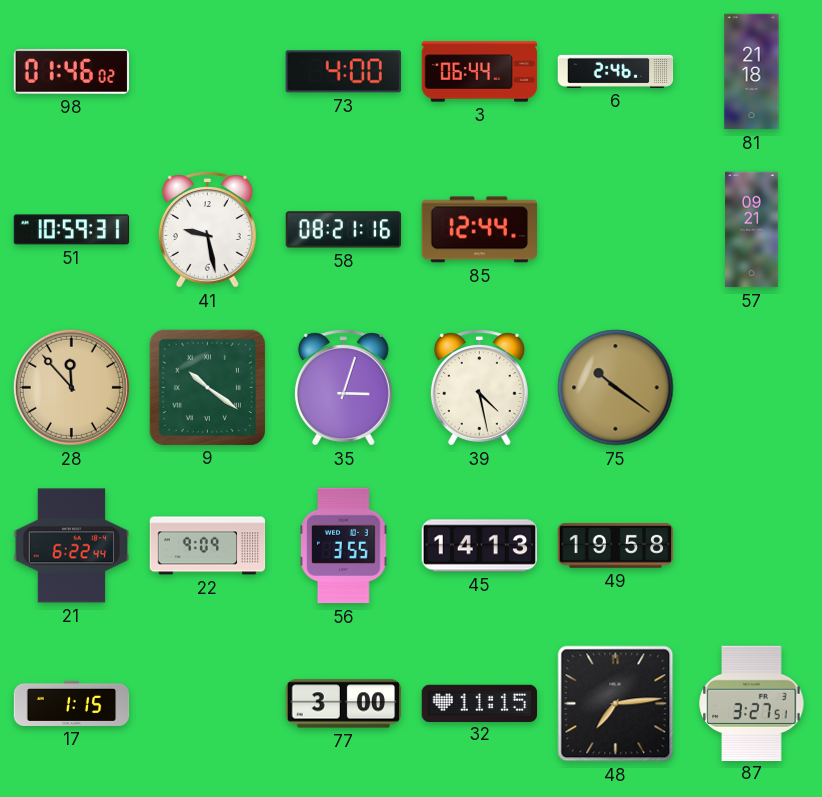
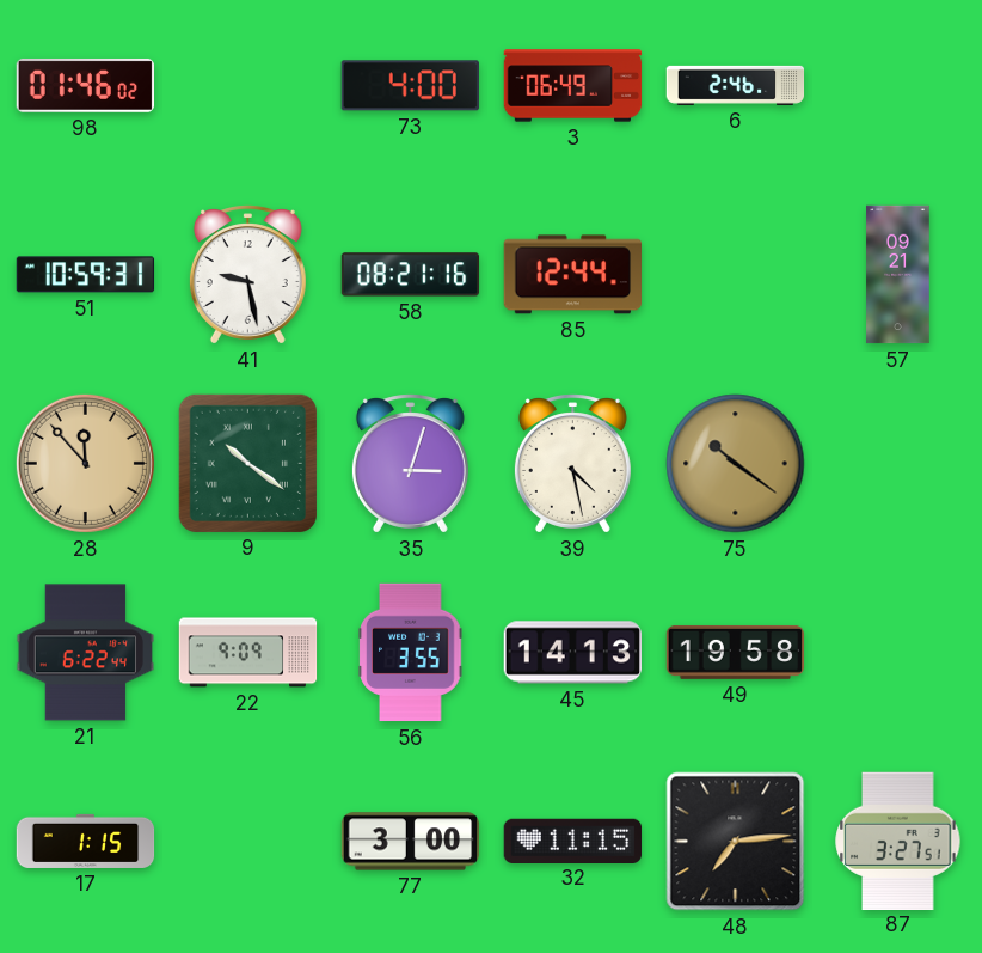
3: 06:44 -> 06:49 (573, 86)
81: 21:18 -> none (752, 72)
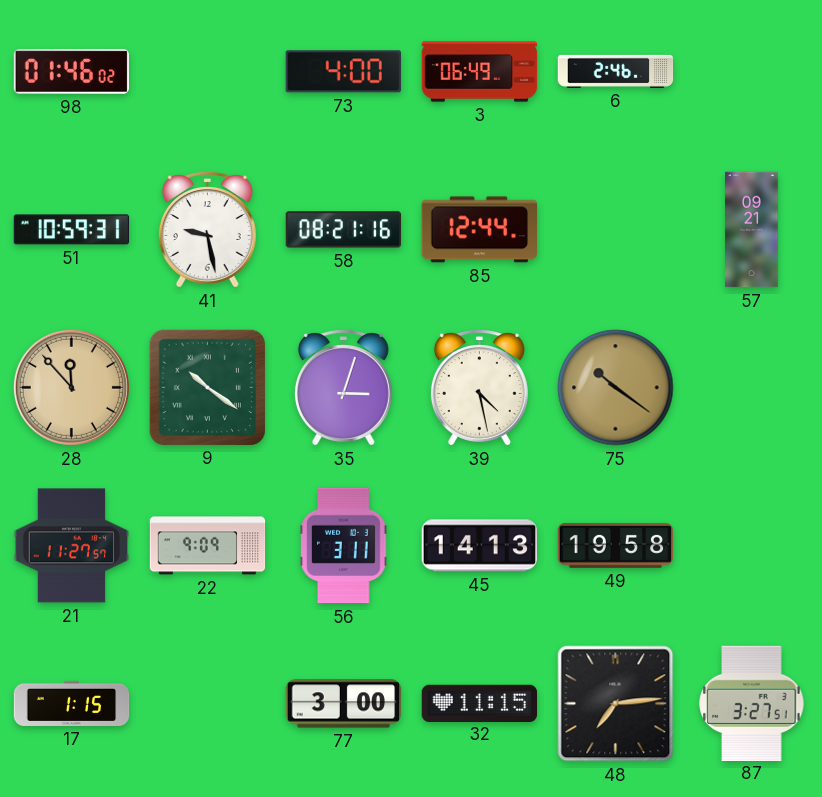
21: 6:22 -> 11:27 (72, 546)
56: 3:55 -> 3:11 (344, 546)
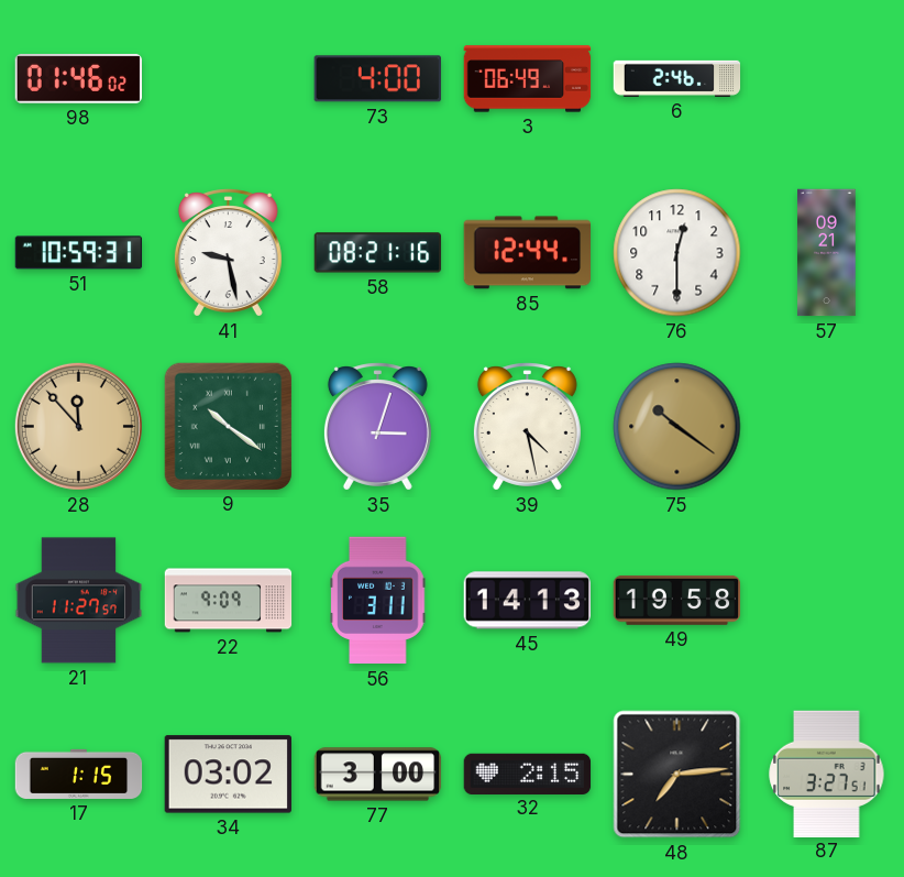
76: none -> 12:30 (677, 253)
34: none -> 03:02 (228, 775)
32: 11:15 -> 2:15 (528, 774)
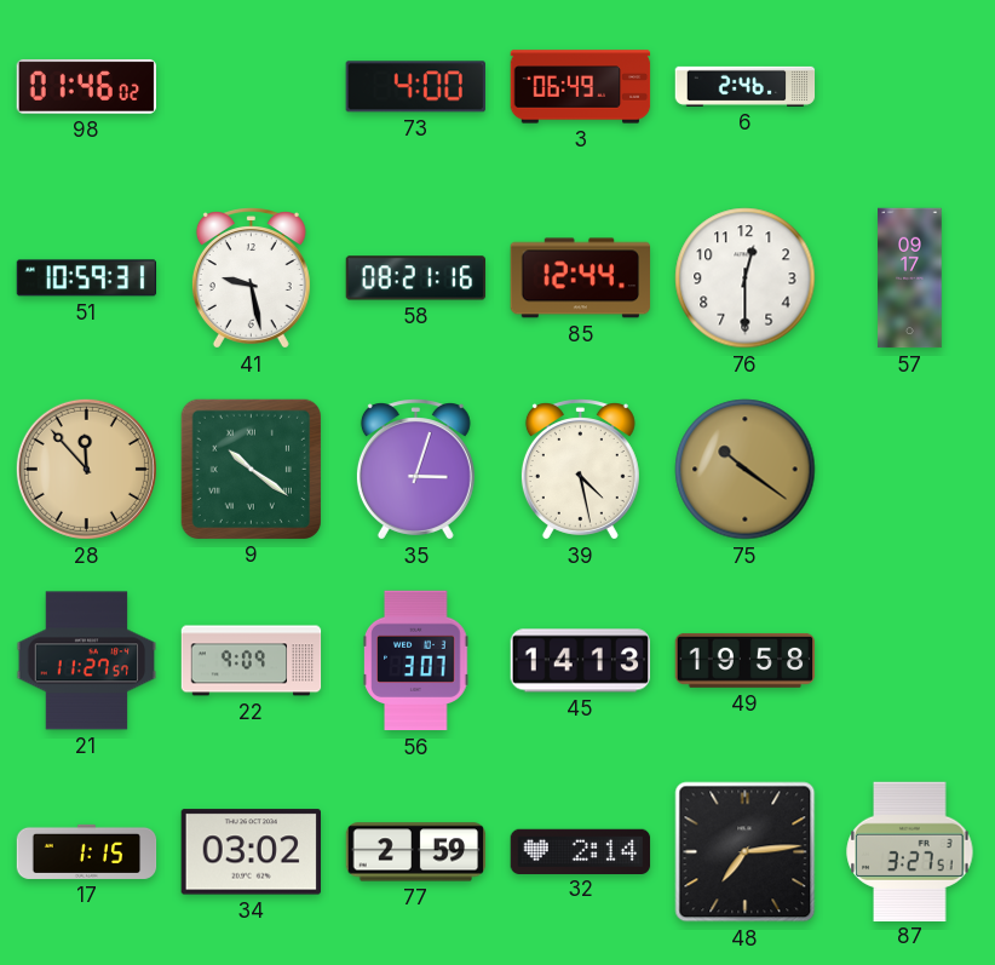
57: 09:21 -> 09:17 (910, 278)
56: 3:11 -> 3:07 (416, 661)
77: 3:00 -> 2:59 (416, 852)
32: 2:15 -> 2:14 (581, 851)
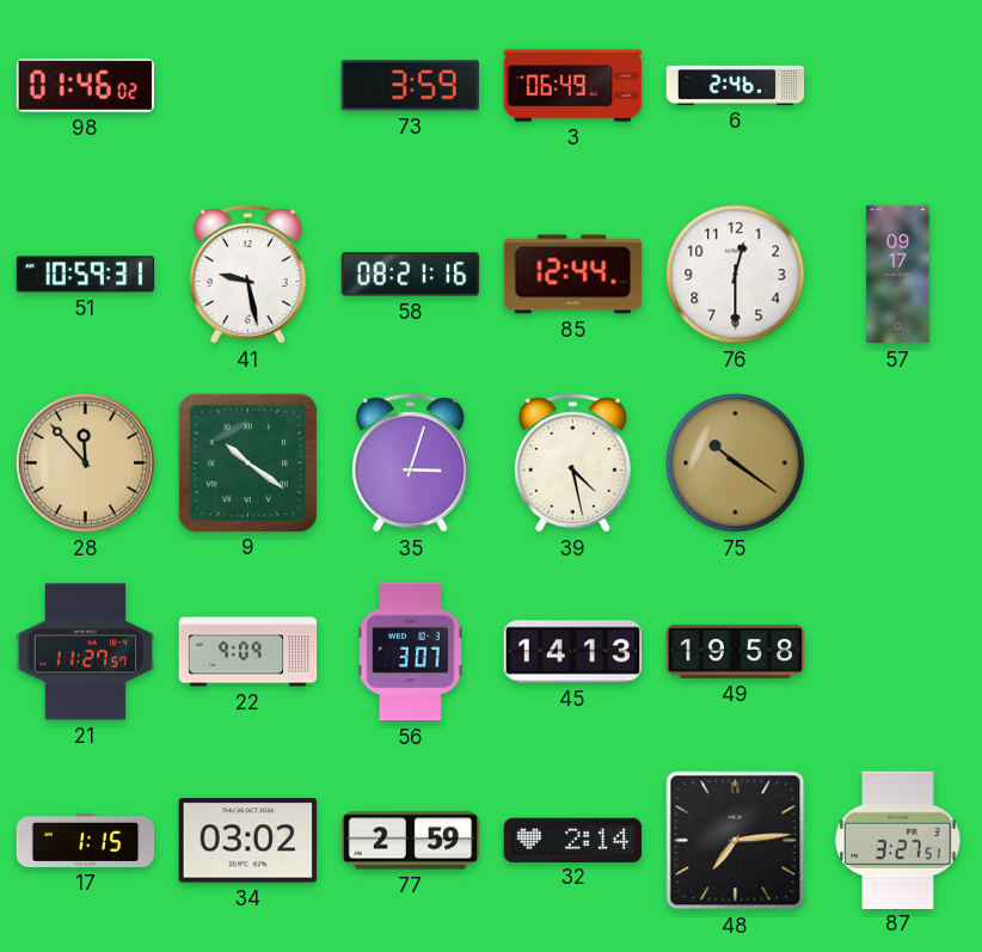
73: 4:00 -> 3:59 (410, 86)
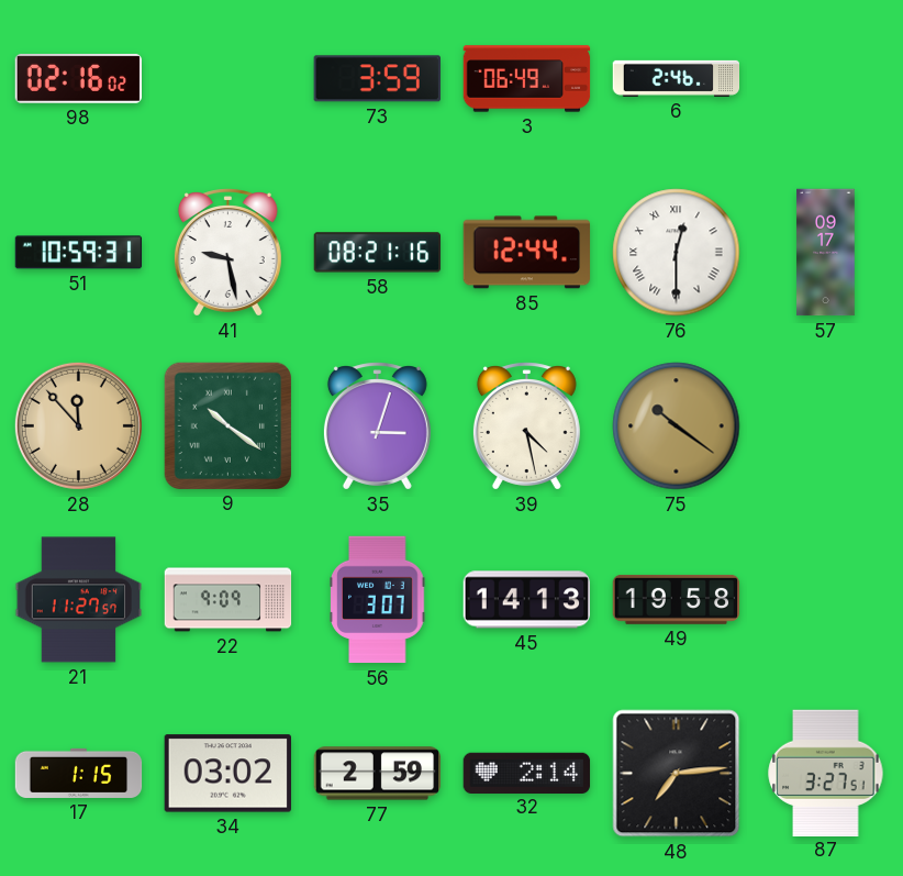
98: 01:46 -> 02:16 (78, 79)
76 numerals: Arabic -> Roman (677, 253)
